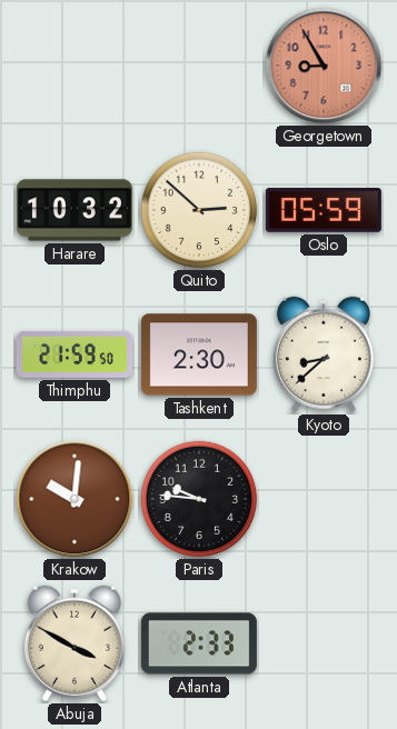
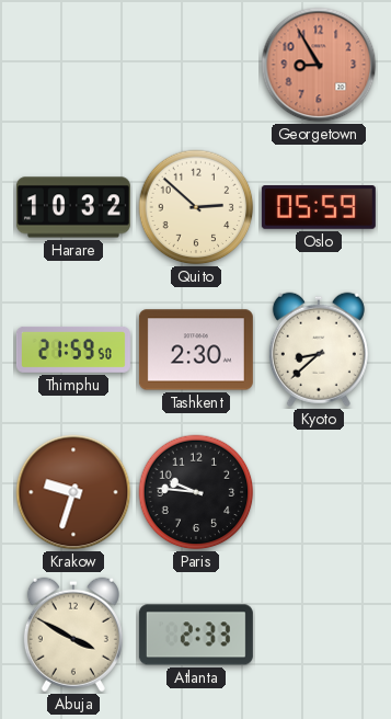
Krakow: 10:01 -> 9:33 (73, 492)
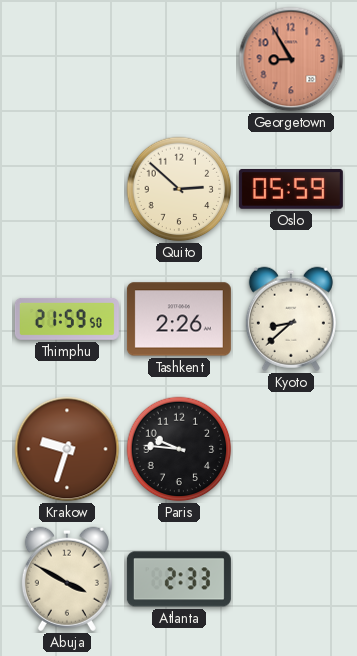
Harare: 10:32 -> none (73, 207)
Tashkent: 2:30 -> 2:26 (179, 319)
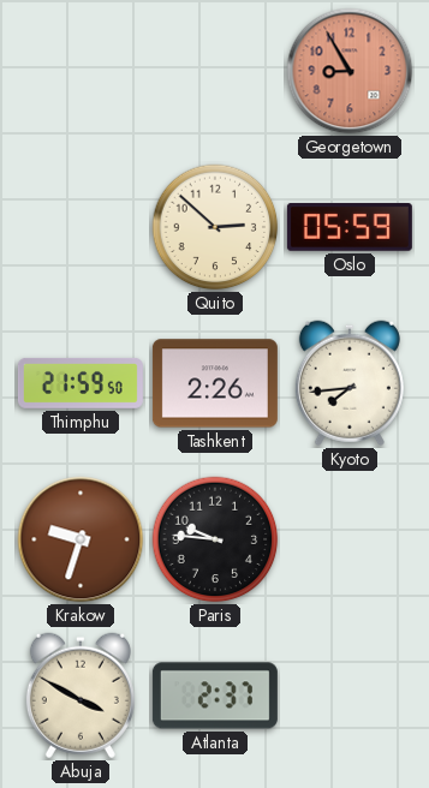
Kyoto: 8:38 -> 7:44 (350, 383)
Atlanta: 2:33 -> 2:37 (215, 696)
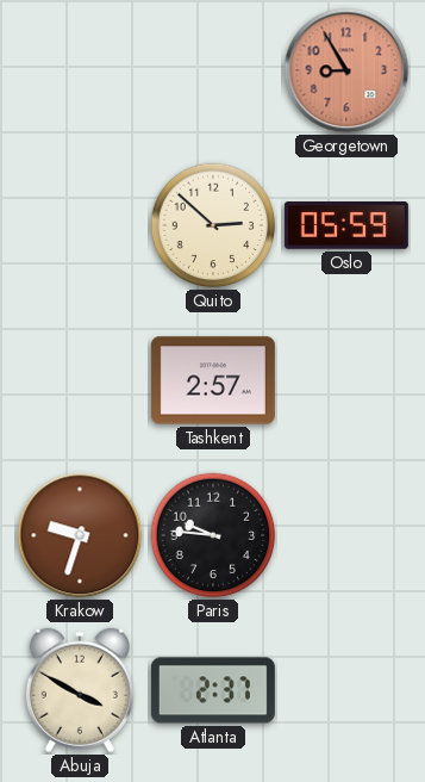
Thimphu: 21:59 -> none (81, 383)
Tashkent: 2:26 -> 2:57 (213, 380)
Kyoto: 7:44 -> none (350, 383)
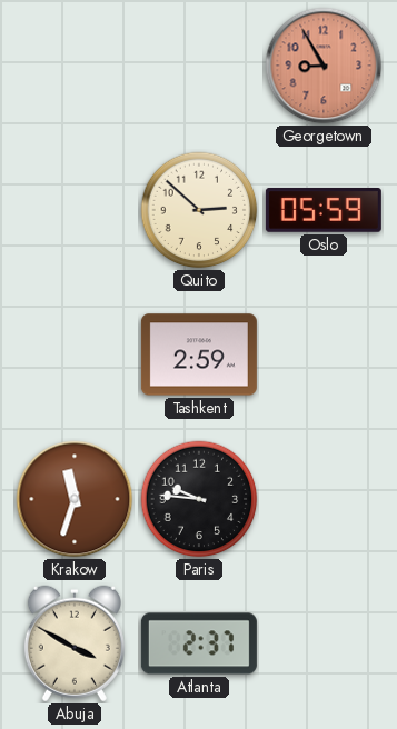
Tashkent: 2:57 -> 2:59 (199, 354)
Krakow: 9:33 -> 11:33 (75, 499)
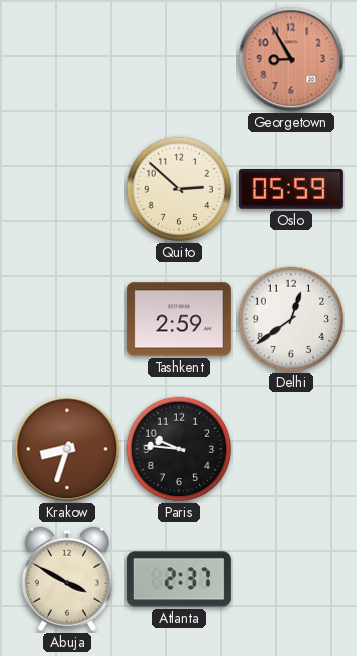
Delhi: none -> 12:39 (291, 319)
Krakow: 11:33 -> 8:33 (67, 449)
